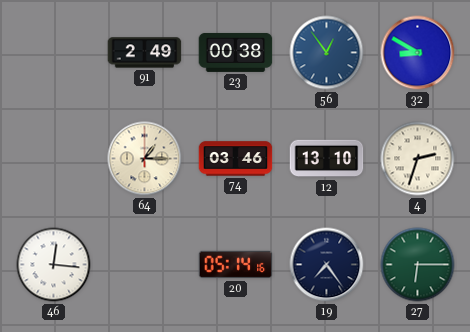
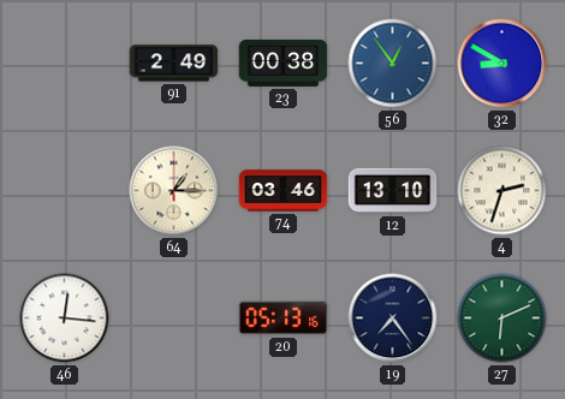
20: 05:14 -> 05:13 (284, 318)
27: 6:15 -> 6:11 (502, 318)
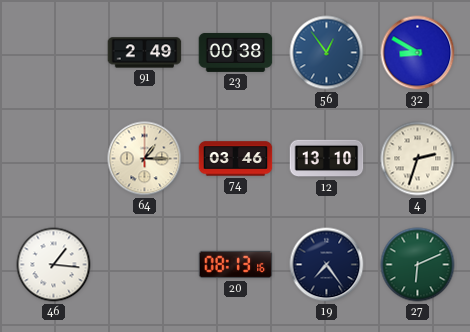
46: 12:16 -> 1:16 (54, 265)
20: 05:13 -> 08:13 (236, 265)
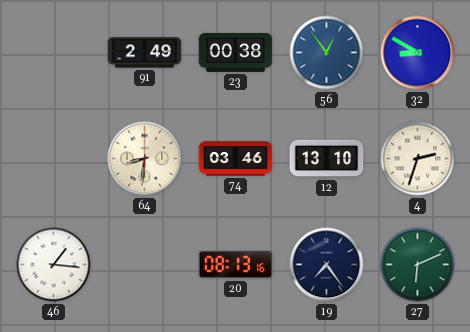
64: 1:15 -> 8:31 (145, 159)
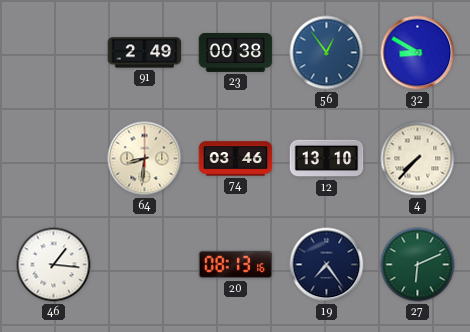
4: 2:33 -> 7:37 (418, 159)
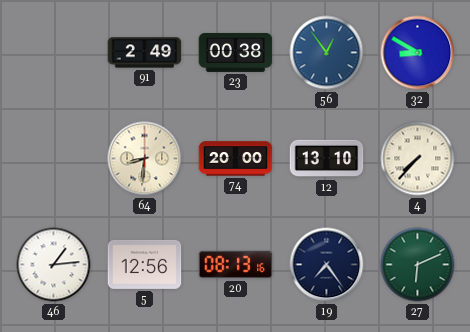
74: 03:46 -> 20:00 (236, 159)
46: 1:16 -> 1:14 (54, 265)
5: none -> 12:56 (145, 264)
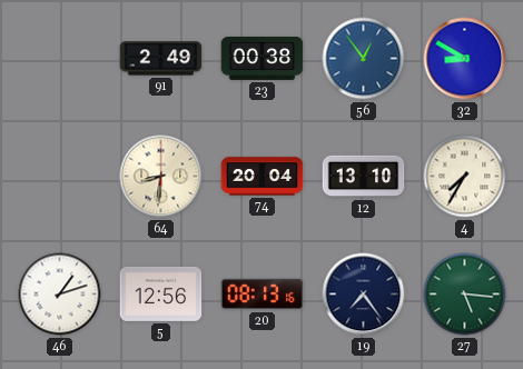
74: 20:00 -> 20:04 (263, 177)
4: 7:37 -> 7:35 (465, 177)
46: 1:14 -> 1:12 (60, 295)
27: 6:11 -> 5:16 (465, 295)
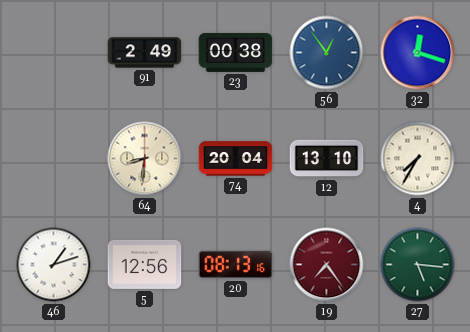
32: 8:50 -> 12:18 (418, 53)
19 dial: navy -> burgundy (327, 265)
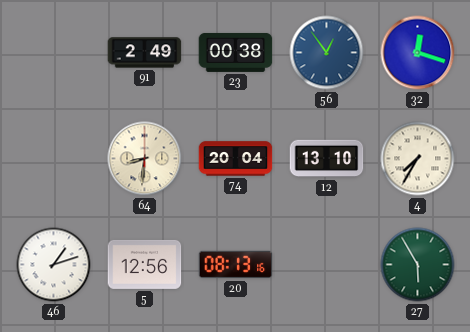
19: 7:24 -> none (327, 265)
27: 5:16 -> 5:55 (418, 265)
